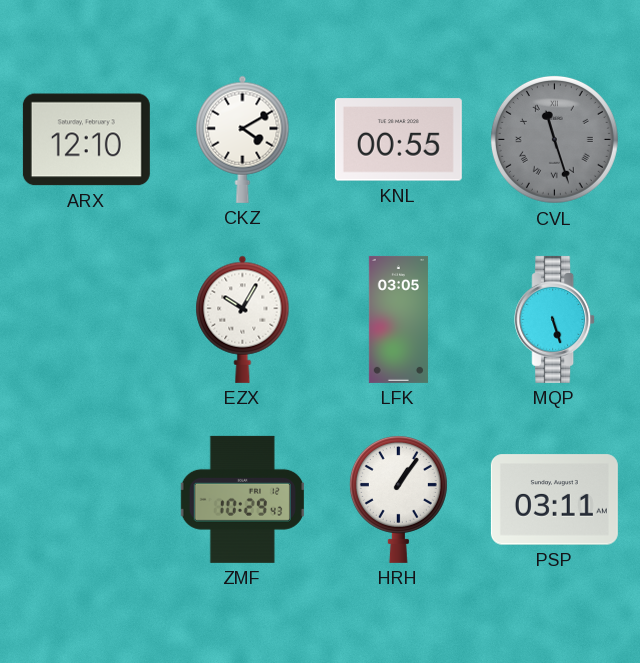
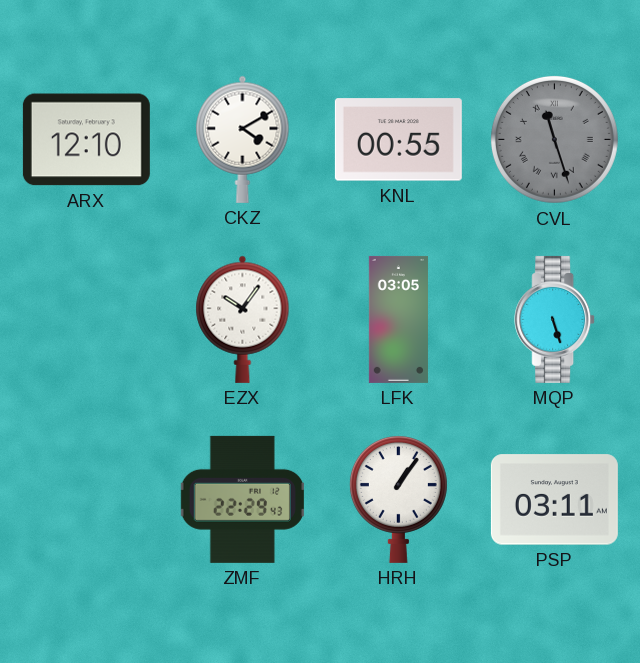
EZX: 10:05 -> 10:06 (243, 319)
ZMF: 10:29 -> 22:29 (242, 499)
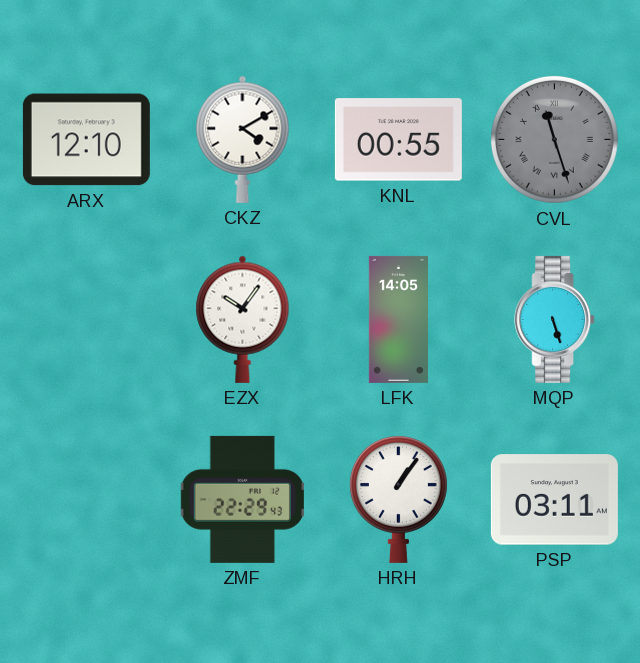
LFK: 03:05 -> 14:05 (398, 319)
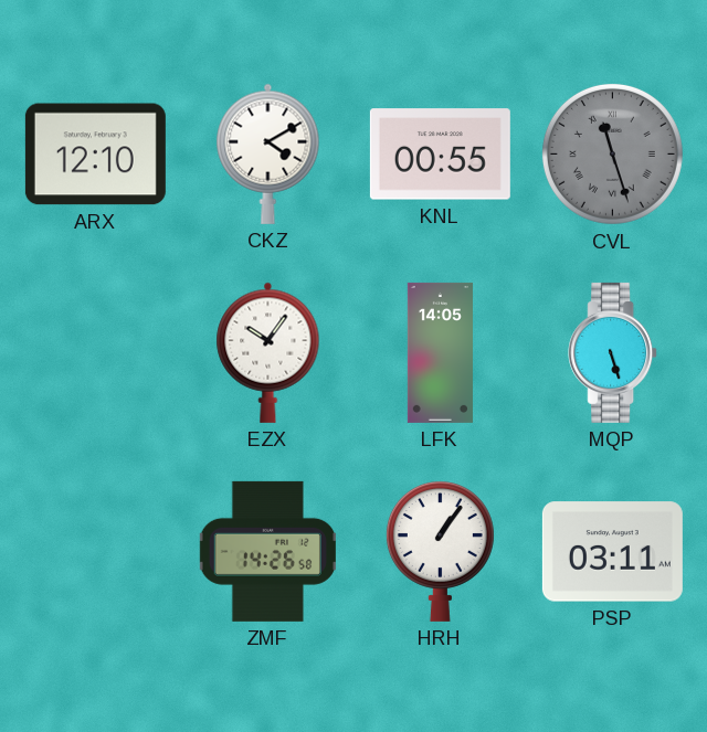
ZMF: 22:29 -> 14:26 (267, 551)
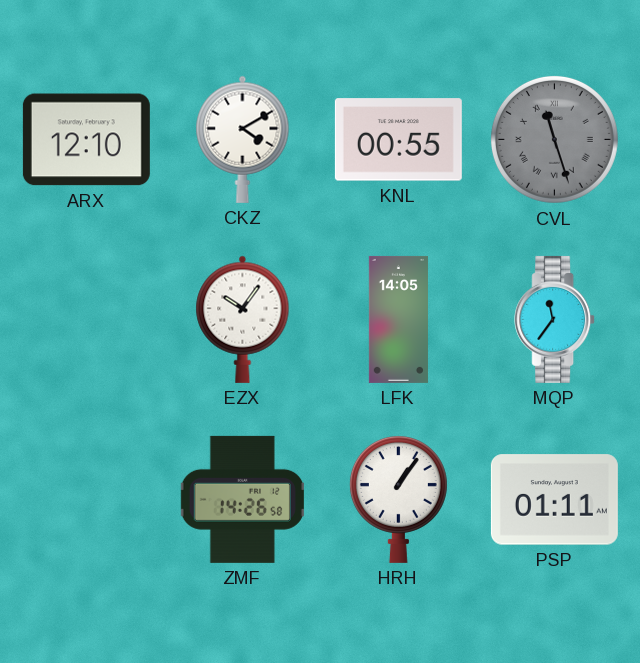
MQP: 5:27 -> 11:36 (555, 319)
PSP: 03:11 -> 01:11 (554, 500)
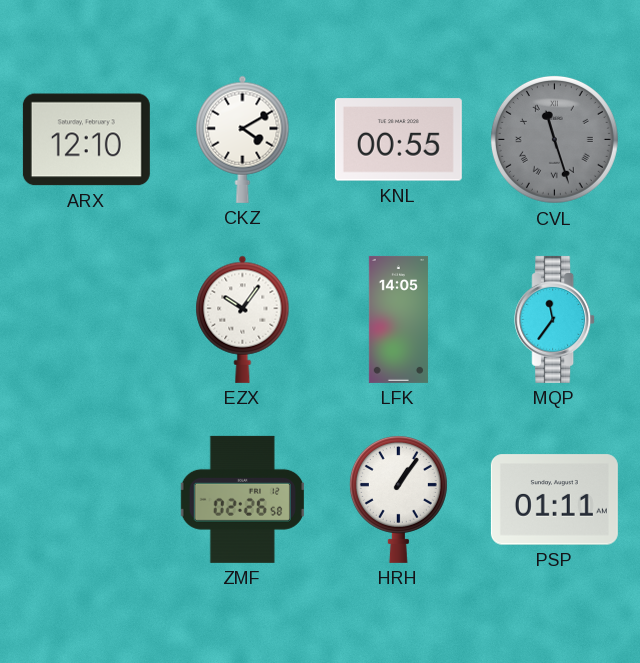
ZMF: 14:26 -> 02:26 (242, 499)
